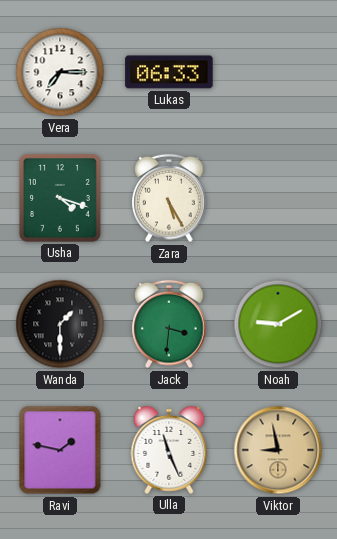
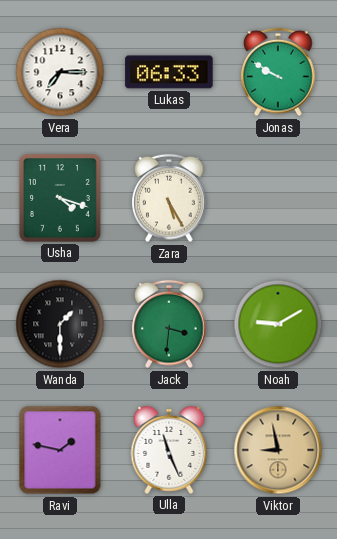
Jonas: none -> 9:50 (278, 72)
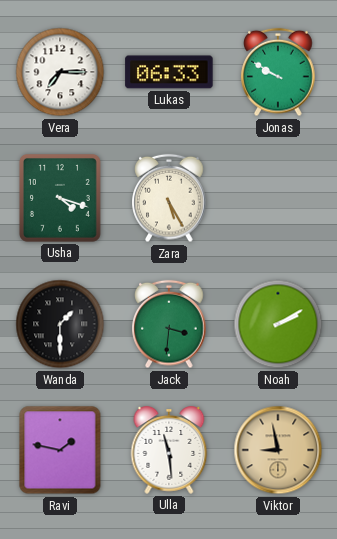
Noah: 9:10 -> 2:10 (278, 324)
Ulla: 11:26 -> 11:29 (169, 450)
